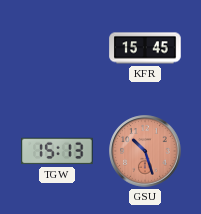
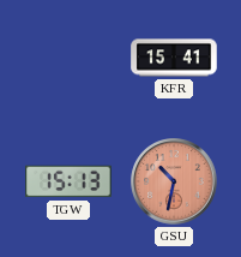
KFR: 15:45 -> 15:41 (174, 58)
GSU: 10:27 -> 10:32 (174, 181)
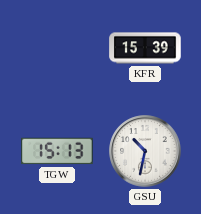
KFR: 15:41 -> 15:39 (145, 48)
GSU dial: salmon -> white (145, 151)
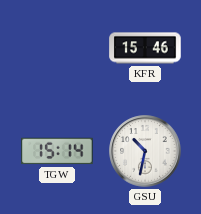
KFR: 15:39 -> 15:46 (145, 48)
TGW: 15:13 -> 15:14 (57, 151)
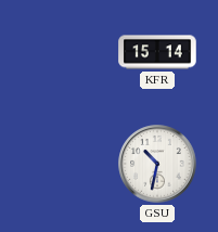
KFR: 15:46 -> 15:14 (157, 52)
TGW: 15:14 -> none (57, 151)
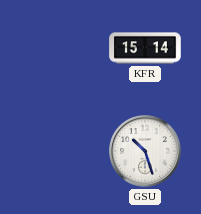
GSU: 10:32 -> 10:27 (145, 151)
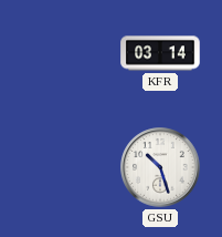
KFR: 15:14 -> 03:14 (160, 53)
